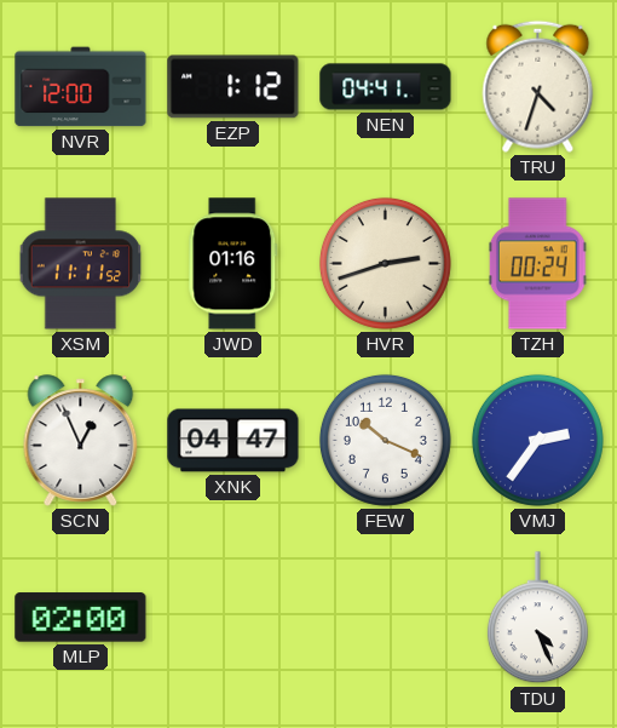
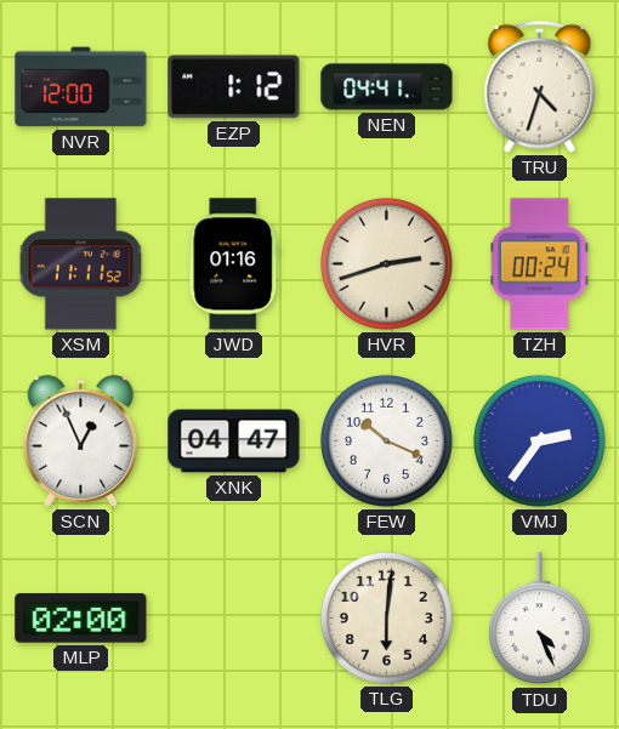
TLG: none -> 6:01 (386, 617)
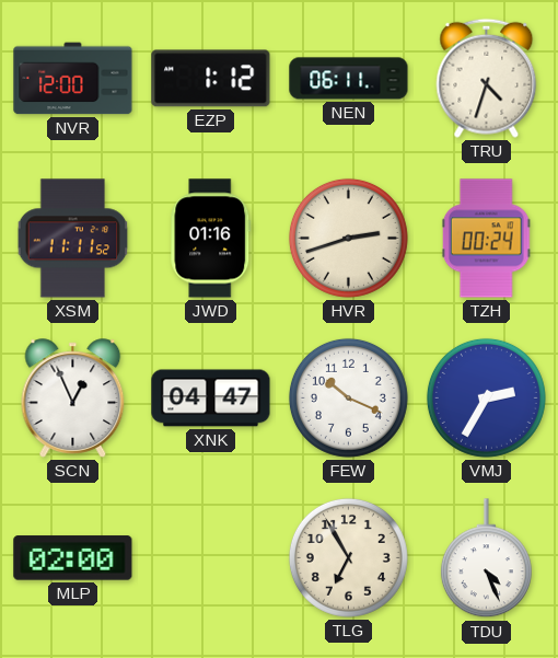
NEN: 04:41 -> 06:11 (349, 79)
VMJ: 2:36 -> 2:35 (486, 397)
TLG: 6:01 -> 6:55 (348, 557)
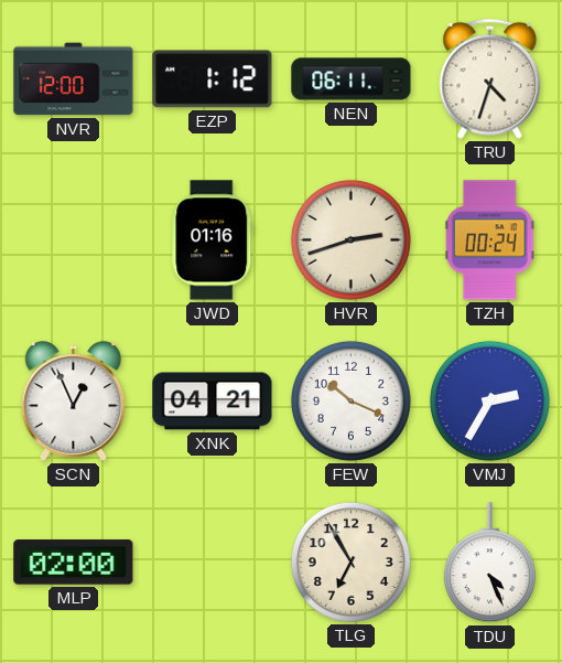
XSM: 11:11 -> none (73, 239)
XNK: 04:47 -> 04:21 (213, 402)
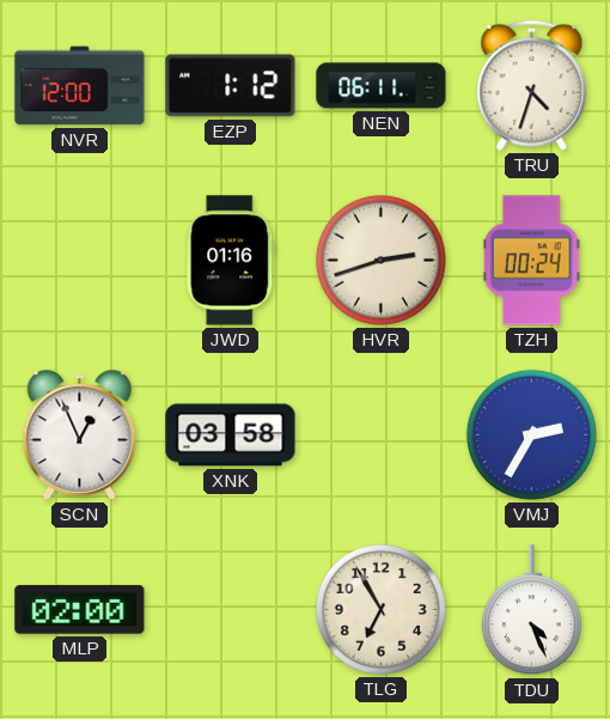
XNK: 04:21 -> 03:58 (231, 435)
FEW: 10:19 -> none (350, 400)
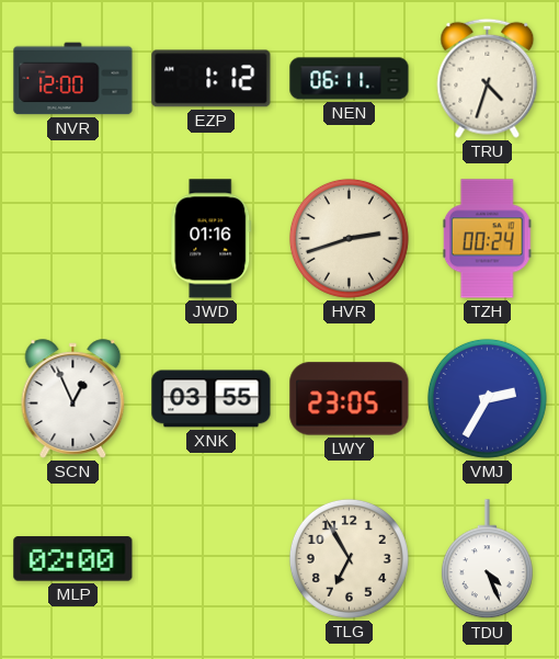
XNK: 03:58 -> 03:55 (212, 399)
LWY: none -> 23:05 (350, 399)
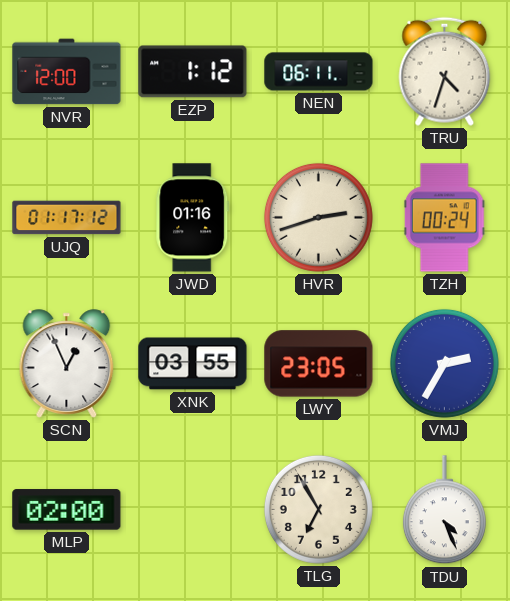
UJQ: none -> 01:17 (67, 218)
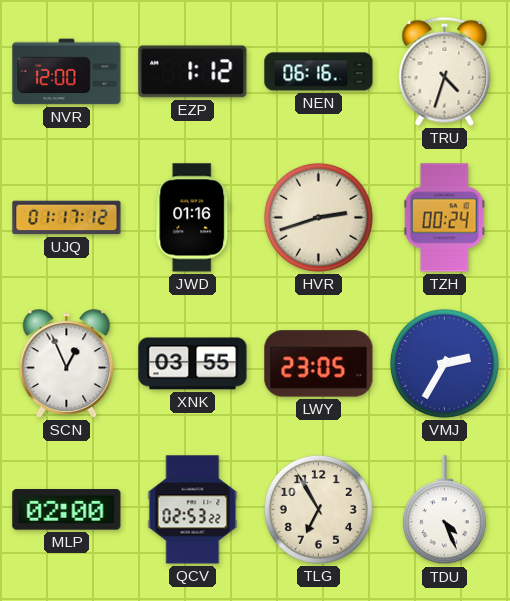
NEN: 06:11 -> 06:16 (319, 72)
QCV: none -> 02:53 (193, 510)
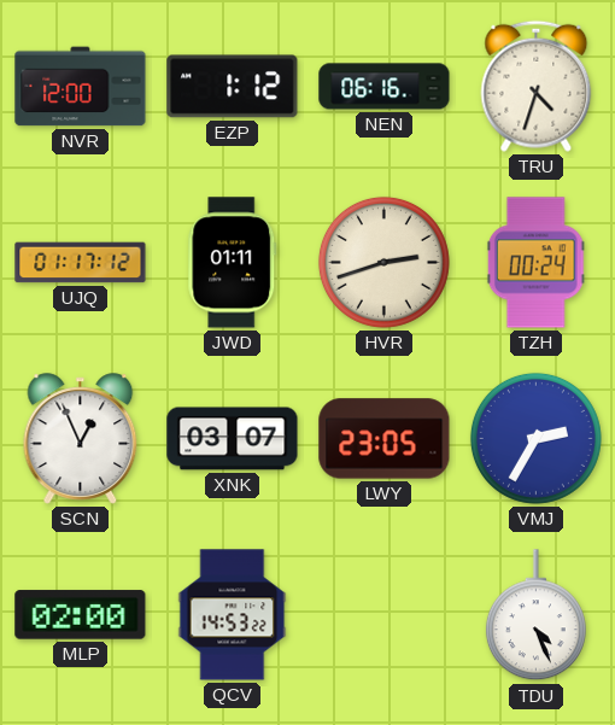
JWD: 01:16 -> 01:11 (233, 263)
XNK: 03:55 -> 03:07 (233, 439)
QCV: 02:53 -> 14:53 (233, 615)
TLG: 6:55 -> none (318, 509)
